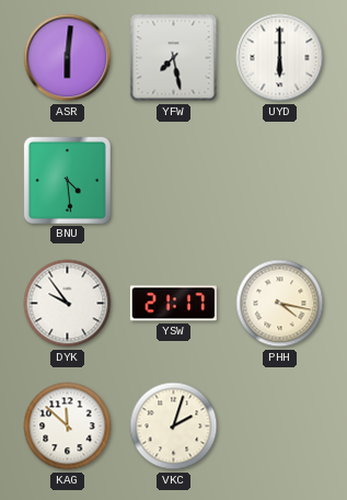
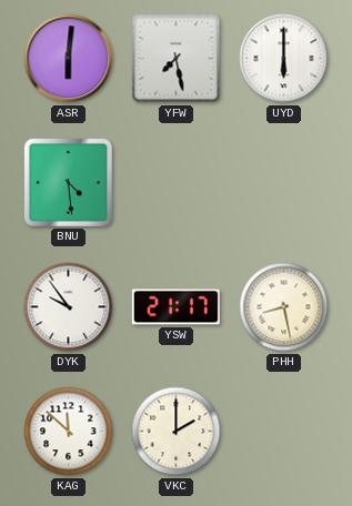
PHH: 4:17 -> 8:28 (284, 307)
VKC: 2:03 -> 2:00 (177, 432)
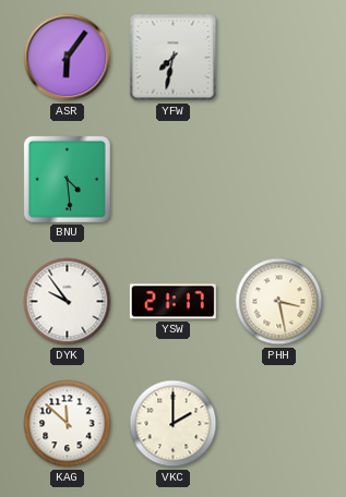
ASR: 6:01 -> 6:06 (68, 58)
YFW: 7:28 -> 7:32 (174, 58)
UYD: 6:00 -> none (284, 59)
PHH: 8:28 -> 3:28 (279, 302)
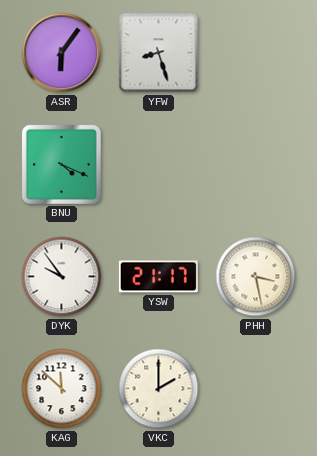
YFW: 7:32 -> 8:27 (159, 53)
BNU: 4:29 -> 4:19 (61, 164)
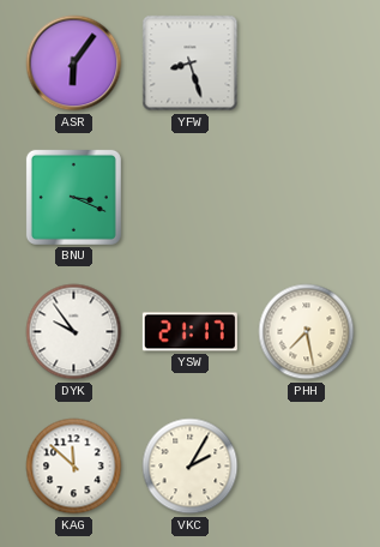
BNU: 4:19 -> 3:19 (73, 197)
PHH: 3:28 -> 7:28 (307, 332)
VKC: 2:00 -> 2:05 (191, 467)
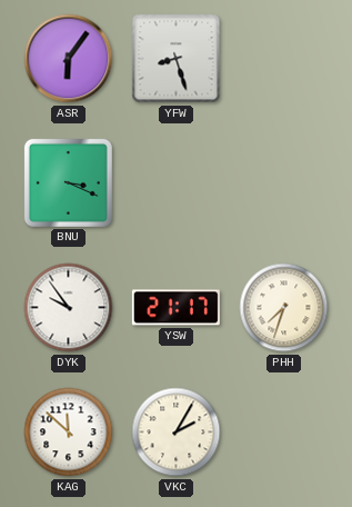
PHH: 7:28 -> 7:33 (284, 308)
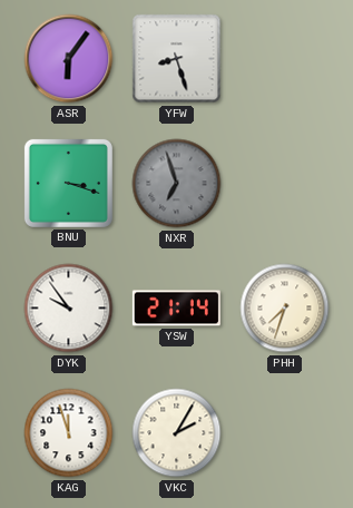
BNU: 3:19 -> 3:18 (68, 183)
NXR: none -> 6:57 (177, 184)
YSW: 21:17 -> 21:14 (176, 309)
KAG: 11:52 -> 11:57 (69, 433)
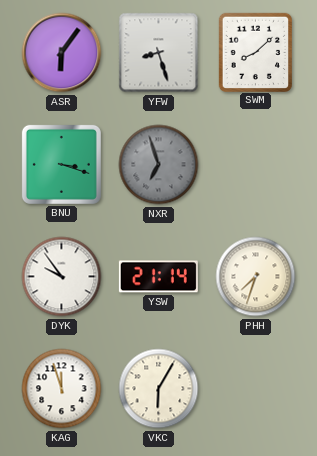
SWM: none -> 8:08 (255, 52)
VKC: 2:05 -> 6:05 (159, 389)
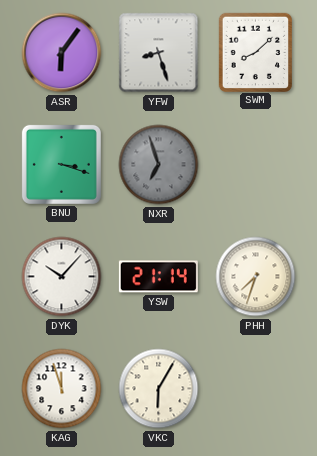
DYK: 9:54 -> 10:07 (62, 277)
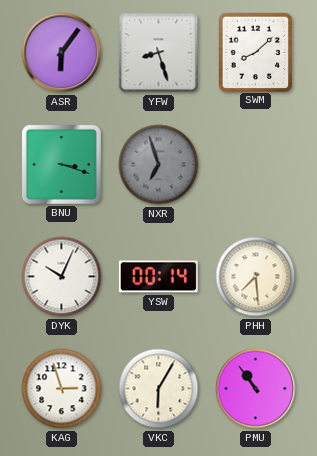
DYK: 10:07 -> 10:04 (62, 277)
YSW: 21:14 -> 00:14 (158, 277)
PHH: 7:33 -> 7:29 (256, 277)
KAG: 11:57 -> 2:57 (62, 389)
PMU: none -> 10:54 (256, 389)
